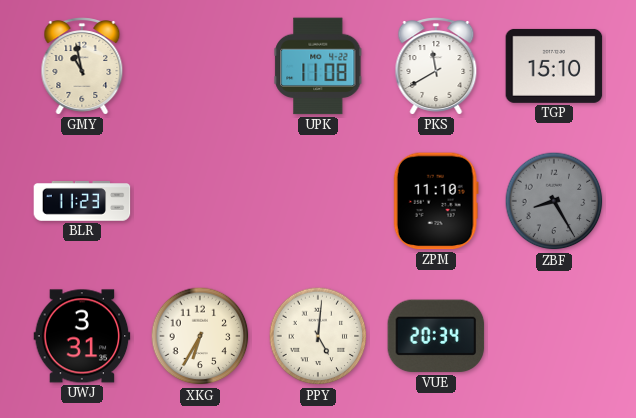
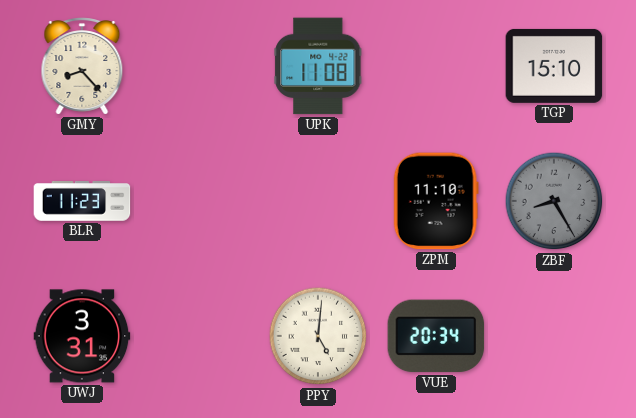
GMY: 10:58 -> 8:23 (82, 66)
PKS: 11:40 -> none (436, 66)
XKG: 6:35 -> none (200, 336)
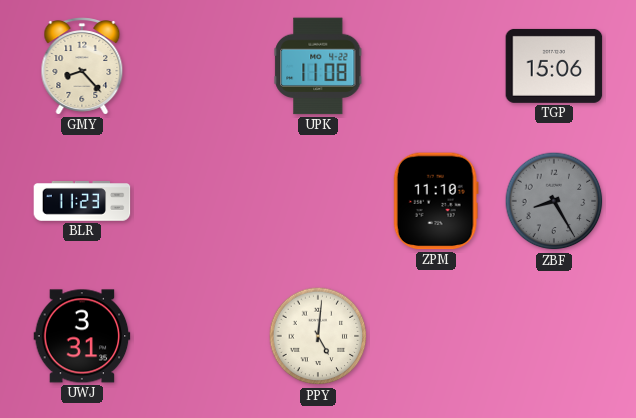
TGP: 15:10 -> 15:06 (554, 66)
VUE: 20:34 -> none (436, 336)
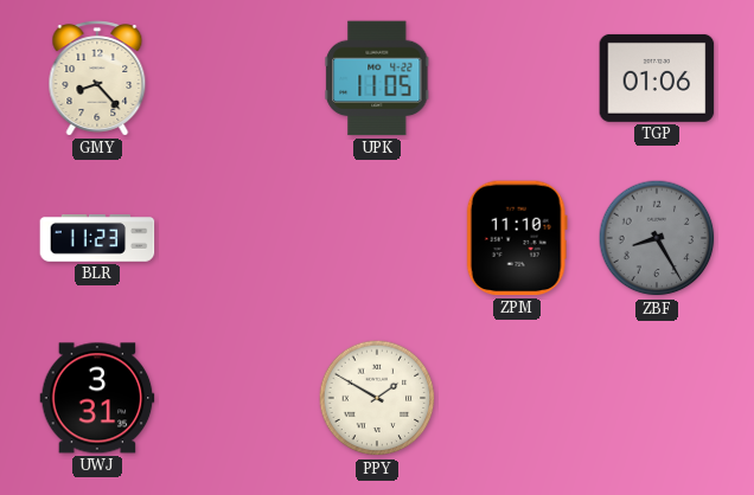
UPK: 11:08 -> 11:05 (377, 78)
TGP: 15:06 -> 01:06 (657, 78)
PPY: 5:01 -> 1:50 (377, 398)
